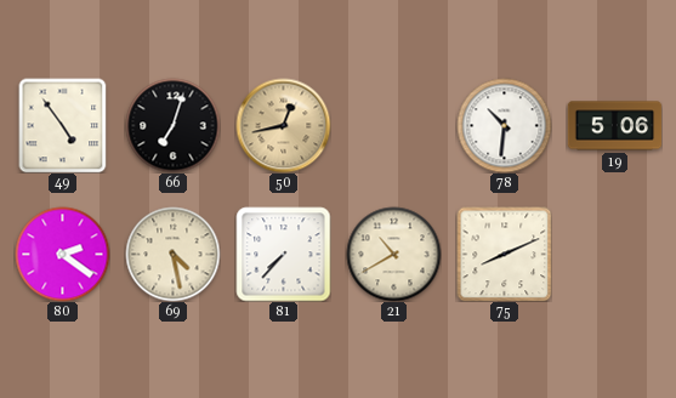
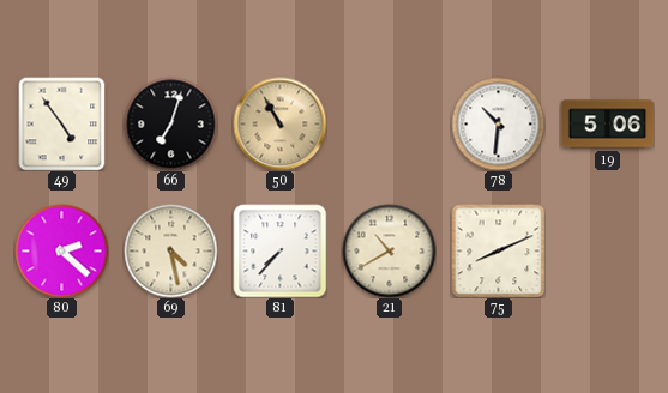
50: 12:43 -> 10:55 (279, 123)
80: 2:21 -> 2:22 (61, 250)
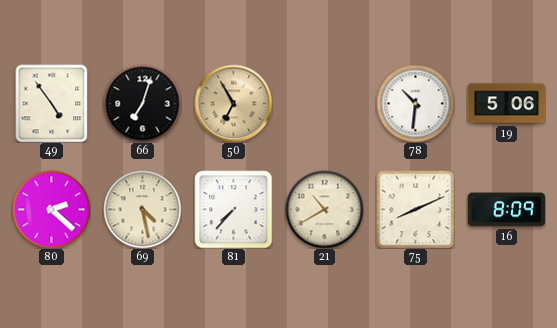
50: 10:55 -> 6:55 (233, 103)
16: none -> 8:09 (506, 210)
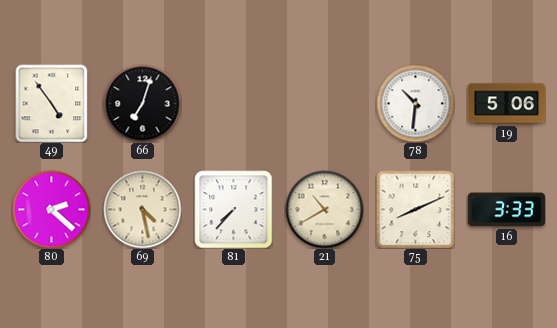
50: 6:55 -> none (233, 103)
16: 8:09 -> 3:33 (506, 210)
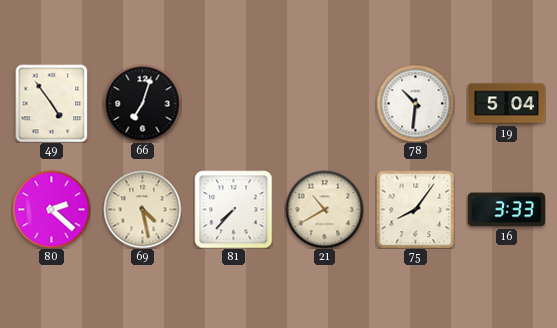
19: 5:06 -> 5:04 (506, 104)
75: 8:11 -> 8:06 (415, 209)
